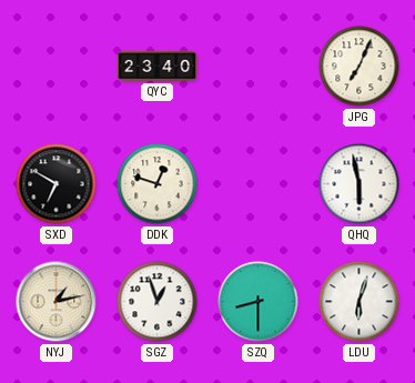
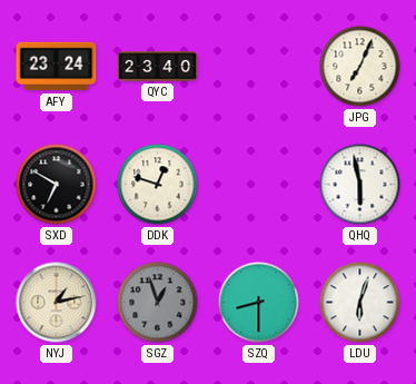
AFY: none -> 23:24 (57, 67)
SGZ dial: white -> grey (158, 303)
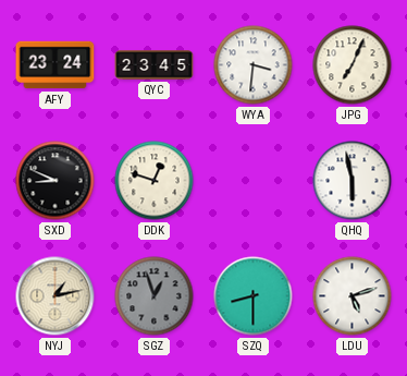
QYC: 23:40 -> 23:45 (155, 65)
WYA: none -> 3:31 (254, 65)
SXD: 6:50 -> 8:49 (55, 181)
LDU: 6:03 -> 5:12 (353, 296)
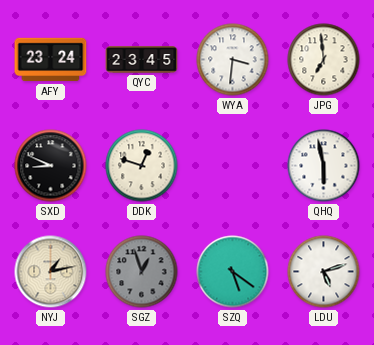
JPG: 7:04 -> 6:59 (324, 60)
SZQ: 8:30 -> 5:21 (233, 272)
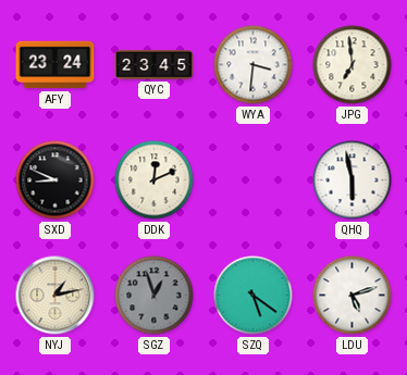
DDK: 12:48 -> 12:11 (155, 180)
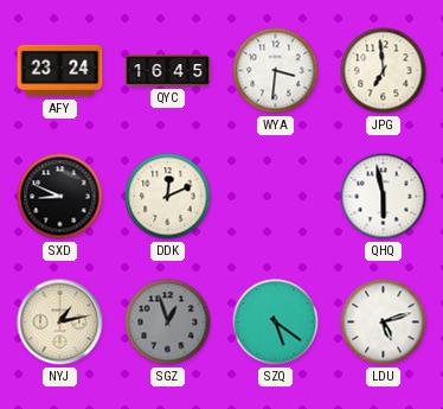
QYC: 23:45 -> 16:45 (168, 71)
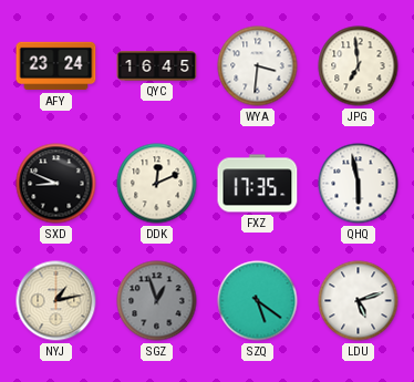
FXZ: none -> 17:35 (258, 184)
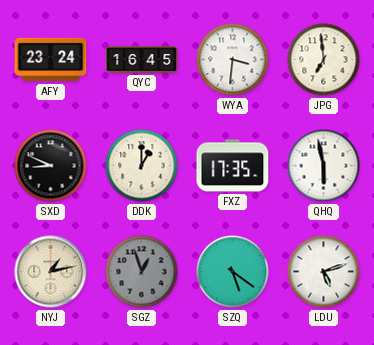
DDK: 12:11 -> 1:00 (142, 166)
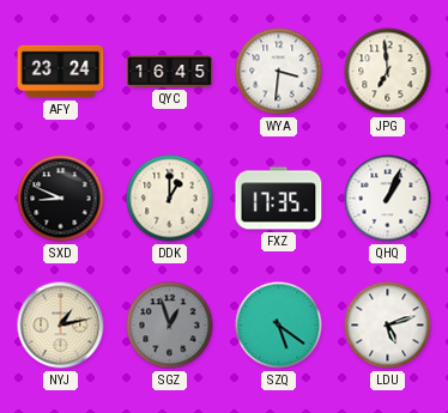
QHQ: 5:58 -> 1:04 (388, 199)
